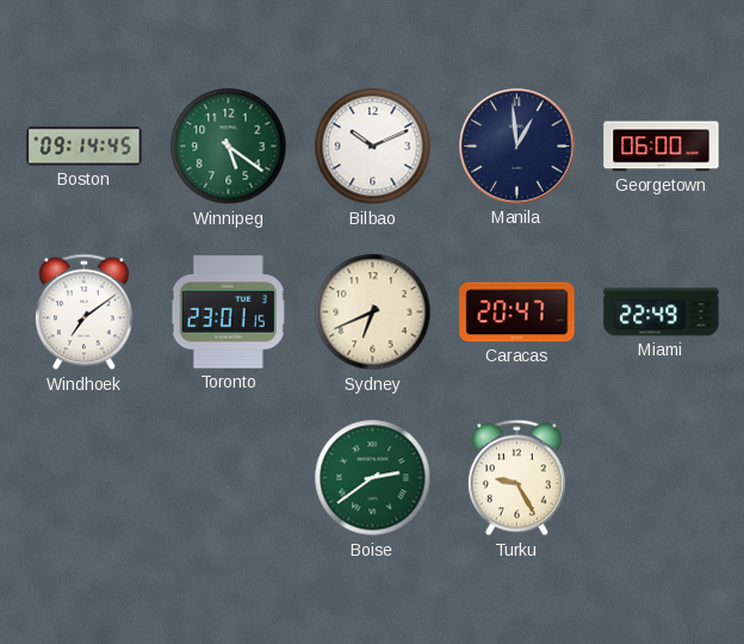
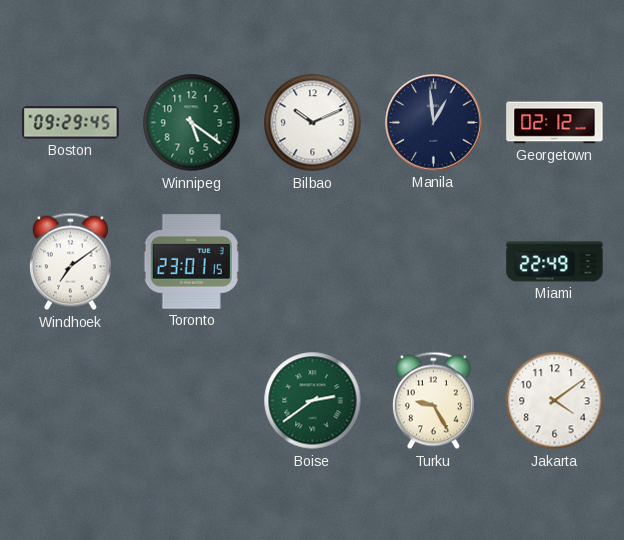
Boston: 09:14 -> 09:29 (71, 123)
Georgetown: 06:00 -> 02:12 (555, 123)
Sydney: 6:41 -> none (373, 312)
Caracas: 20:47 -> none (517, 312)
Jakarta: none -> 4:09 (555, 401)
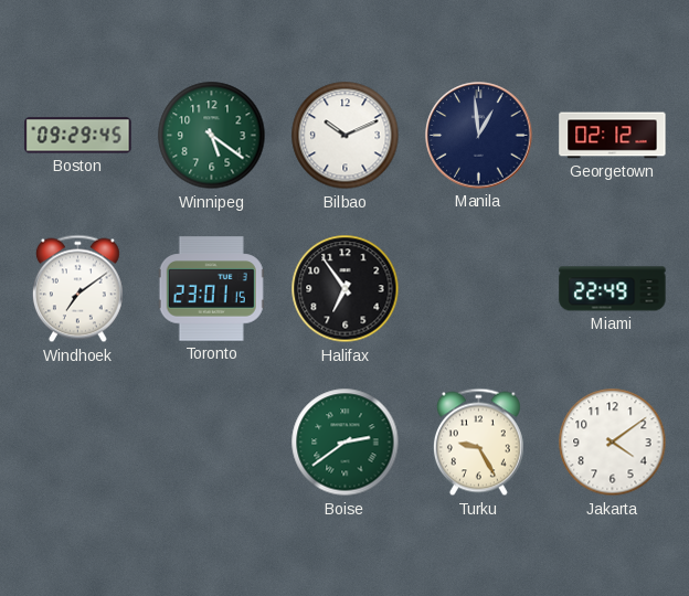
Halifax: none -> 6:54 (346, 289)
